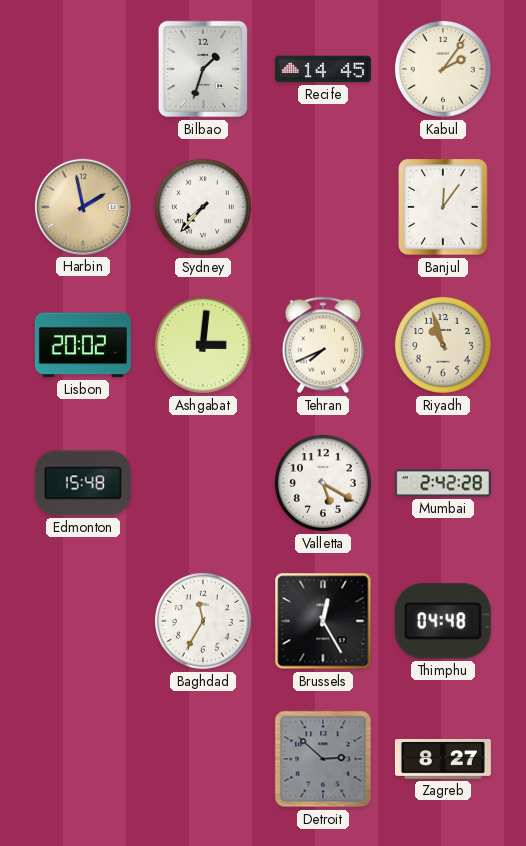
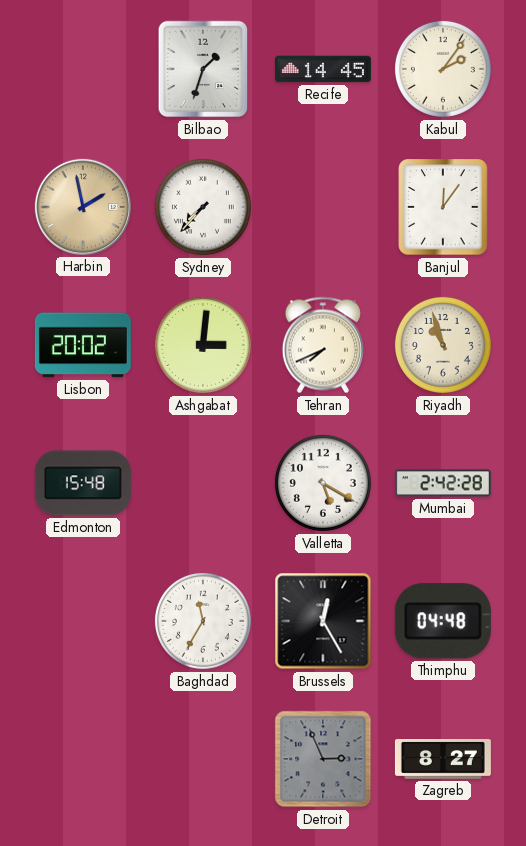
Detroit: 2:52 -> 2:56 (323, 759)
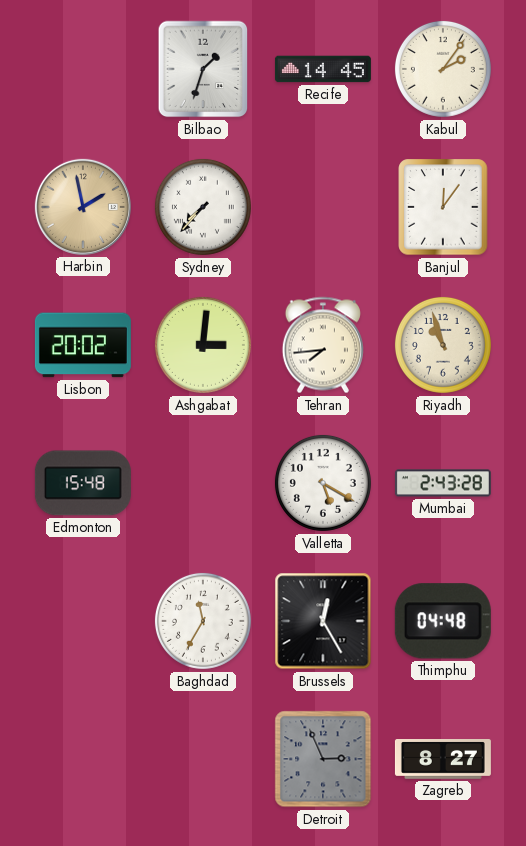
Tehran: 7:41 -> 7:44 (323, 345)
Mumbai: 2:42 -> 2:43 (443, 483)
